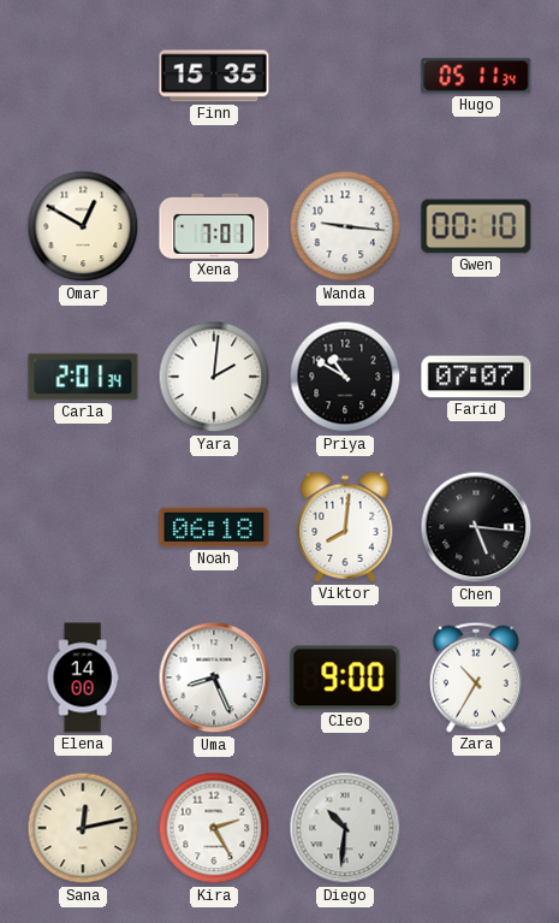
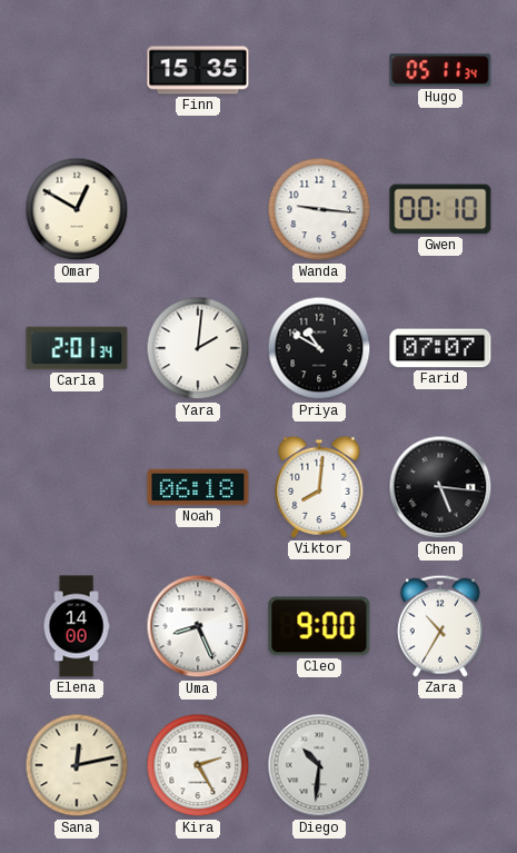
Xena: 7:01 -> none (214, 226)
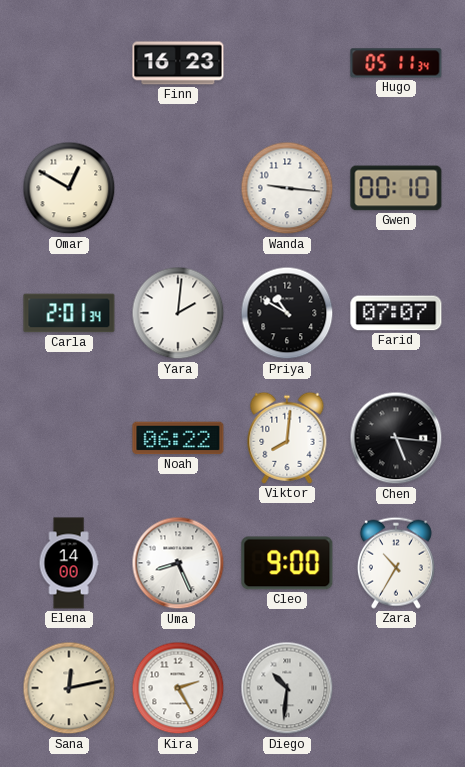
Finn: 15:35 -> 16:23 (178, 63)
Noah: 06:18 -> 06:22 (178, 438)
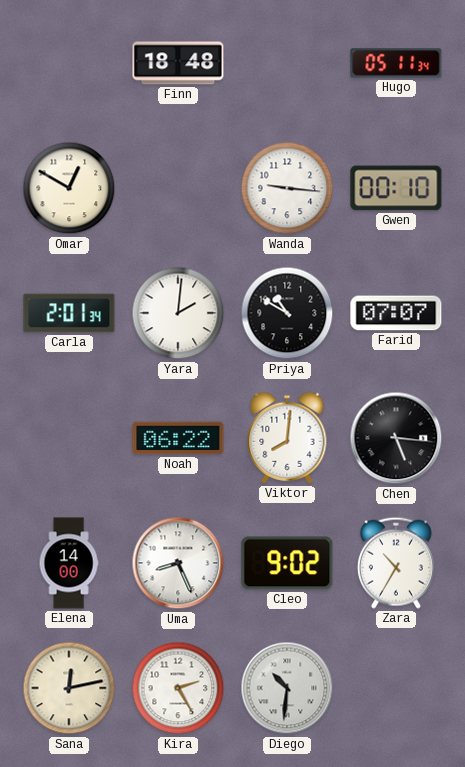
Finn: 16:23 -> 18:48 (178, 63)
Cleo: 9:00 -> 9:02 (287, 563)
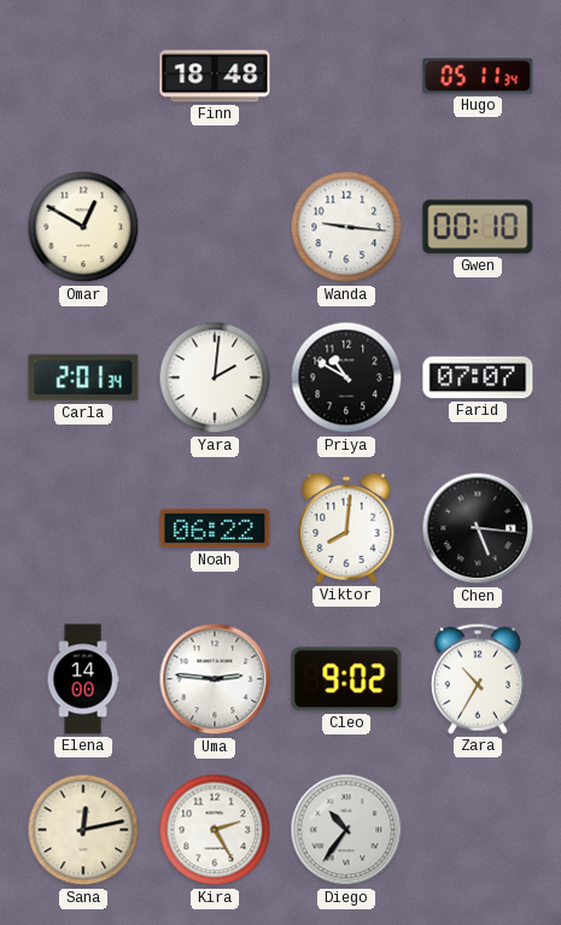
Uma: 8:26 -> 2:46 (215, 679)
Diego: 10:31 -> 10:36 (346, 830)
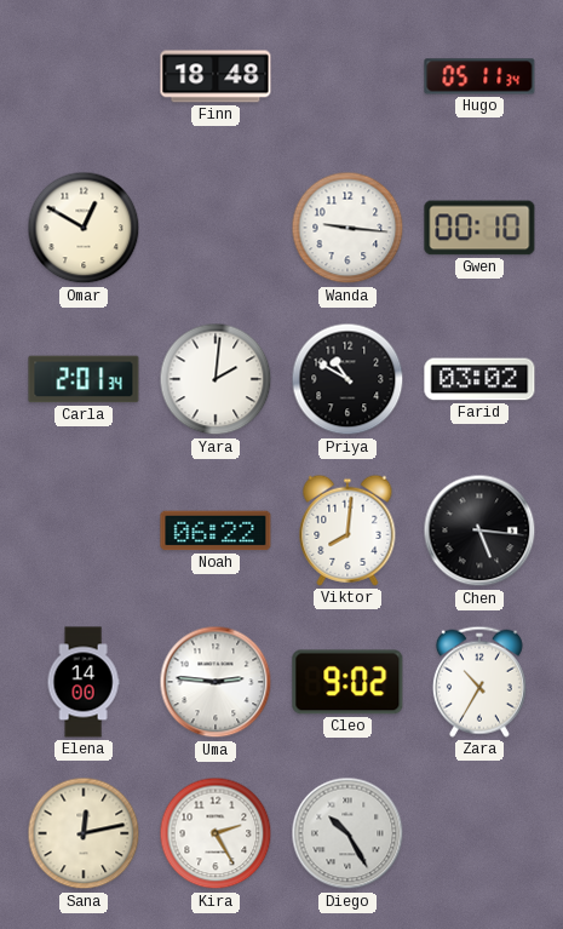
Farid: 07:07 -> 03:02 (479, 379)
Diego: 10:36 -> 10:25 (347, 833)
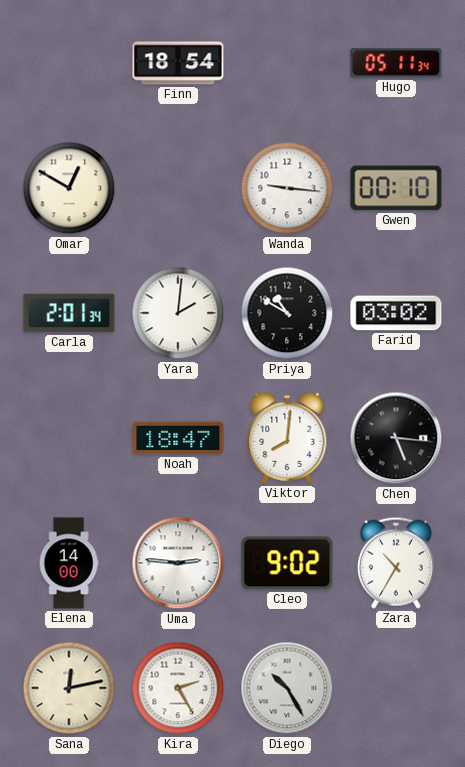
Finn: 18:48 -> 18:54 (178, 63)
Noah: 06:22 -> 18:47 (178, 438)
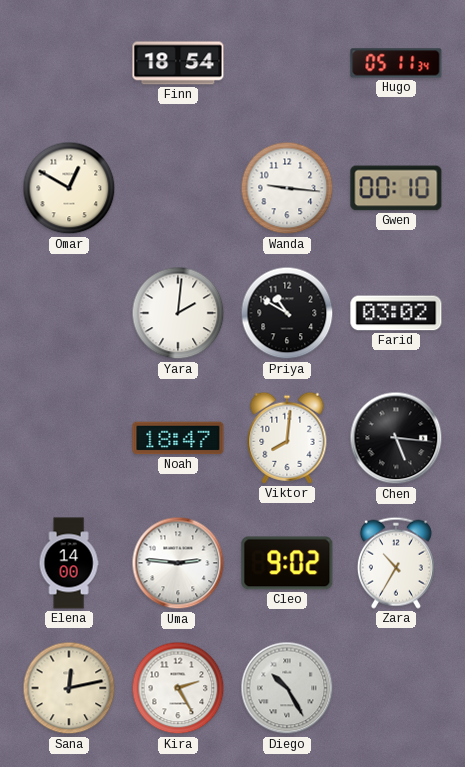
Carla: 2:01 -> none (69, 313)
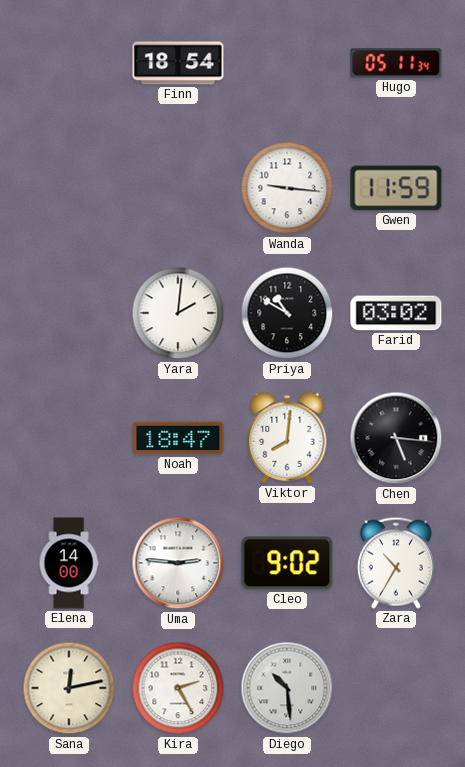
Omar: 12:50 -> none (69, 188)
Gwen: 00:10 -> 11:59 (396, 188)
Diego: 10:25 -> 10:29 (287, 688)
